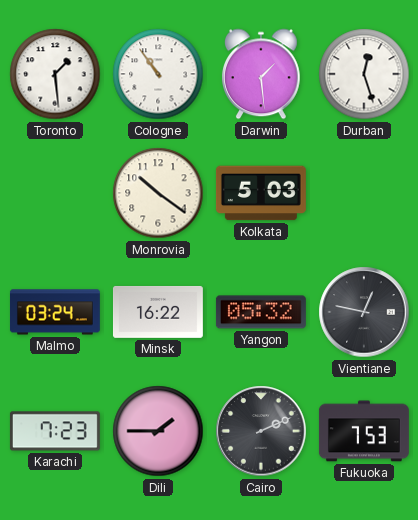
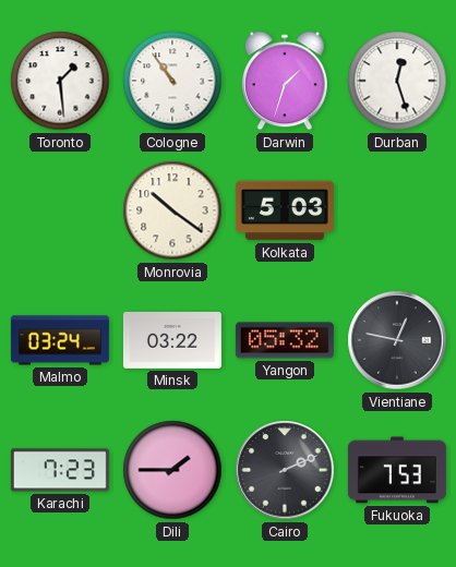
Darwin: 1:29 -> 1:33 (285, 81)
Minsk: 16:22 -> 03:22 (172, 340)
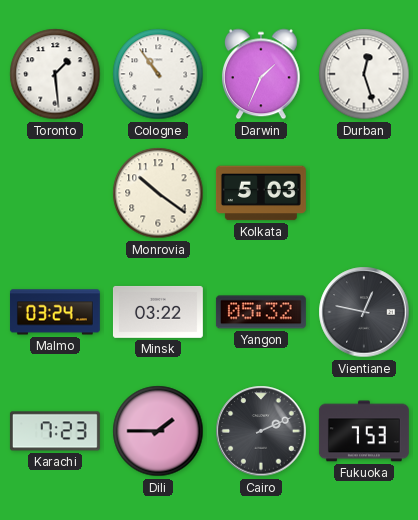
Darwin: 1:33 -> 1:34 (261, 74)
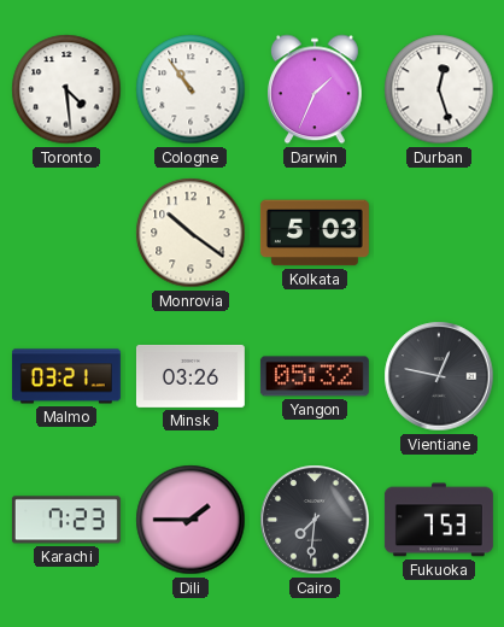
Toronto: 1:29 -> 4:29 (66, 89)
Malmo: 03:24 -> 03:21 (66, 376)
Minsk: 03:22 -> 03:26 (191, 376)
Cairo: 2:11 -> 7:31 (315, 520)
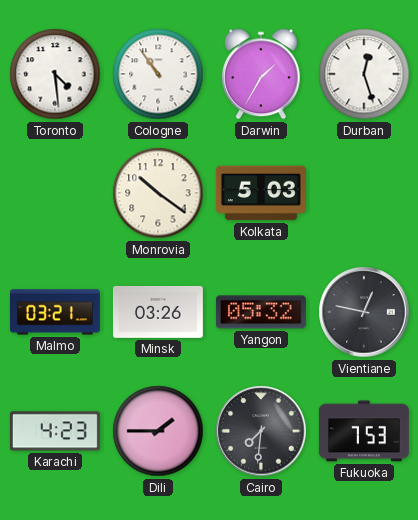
Darwin: 1:34 -> 1:35 (261, 74)
Karachi: 7:23 -> 4:23 (55, 431)
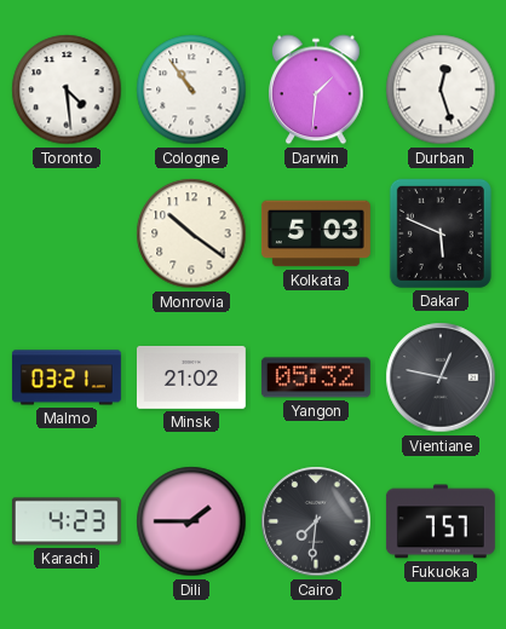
Darwin: 1:35 -> 1:31 (316, 90)
Dakar: none -> 5:49 (441, 233)
Minsk: 03:26 -> 21:02 (191, 377)
Fukuoka: 7:53 -> 7:57 (441, 521)
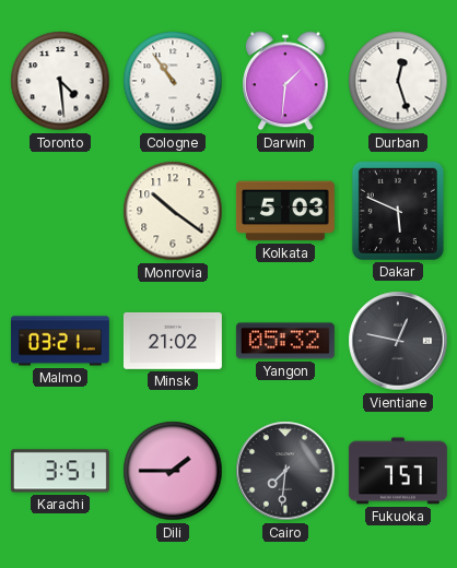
Karachi: 4:23 -> 3:51 (60, 471)
